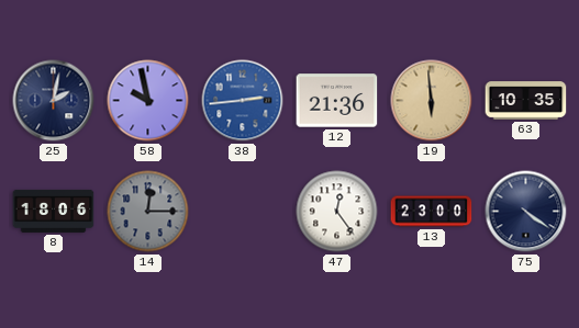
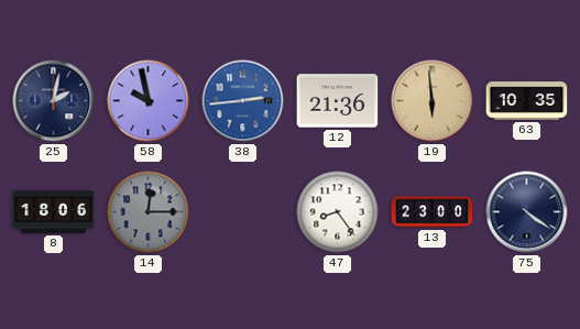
47: 12:24 -> 8:24 (338, 212)
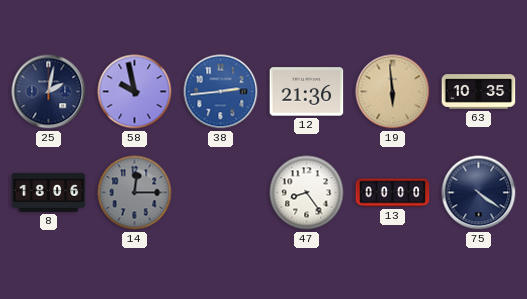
13: 23:00 -> 00:00 (393, 193)
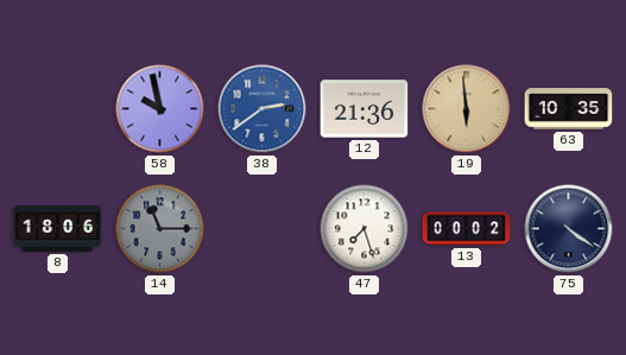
25: 2:02 -> none (49, 92)
38: 2:44 -> 2:39 (263, 109)
14: 12:15 -> 11:15 (160, 229)
47: 8:24 -> 7:27 (365, 229)
13: 00:00 -> 00:02 (467, 229)
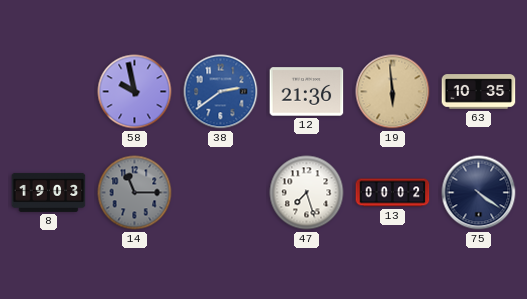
8: 18:06 -> 19:03 (49, 192)
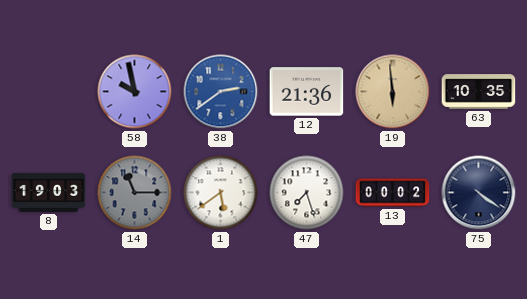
1: none -> 5:39 (221, 193)
